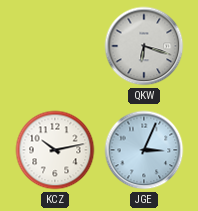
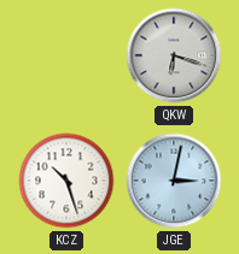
KCZ: 10:13 -> 10:27 (66, 181)
JGE: 3:04 -> 3:02 (174, 181)
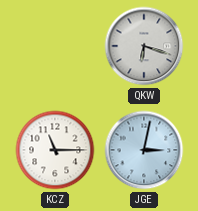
KCZ: 10:27 -> 11:15 (55, 150)
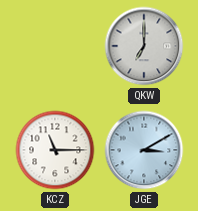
QKW: 6:18 -> 7:00 (144, 46)
JGE: 3:02 -> 3:10 (144, 150)
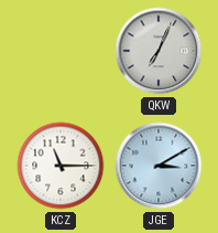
QKW: 7:00 -> 7:04 (159, 51)
